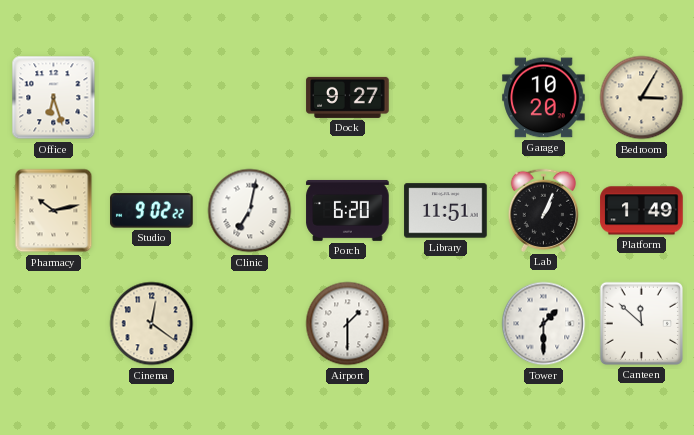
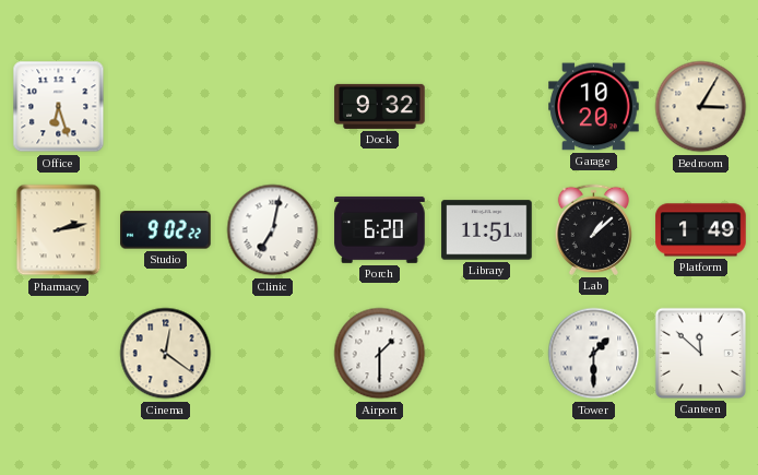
Dock: 9:27 -> 9:32 (380, 106)
Pharmacy: 10:13 -> 2:13 (59, 230)
Lab: 1:04 -> 1:08 (593, 229)
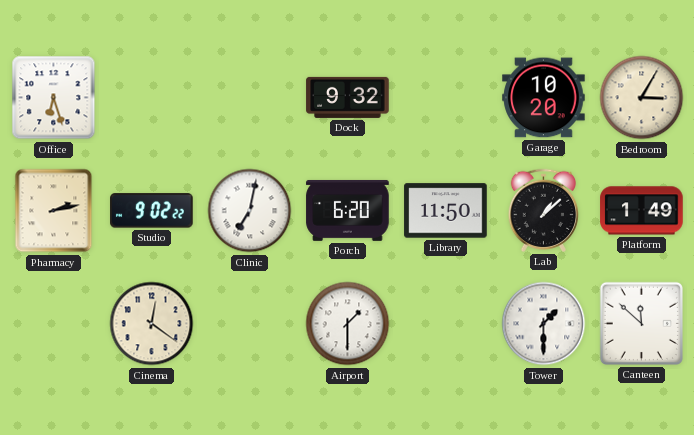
Library: 11:51 -> 11:50 (446, 211)
